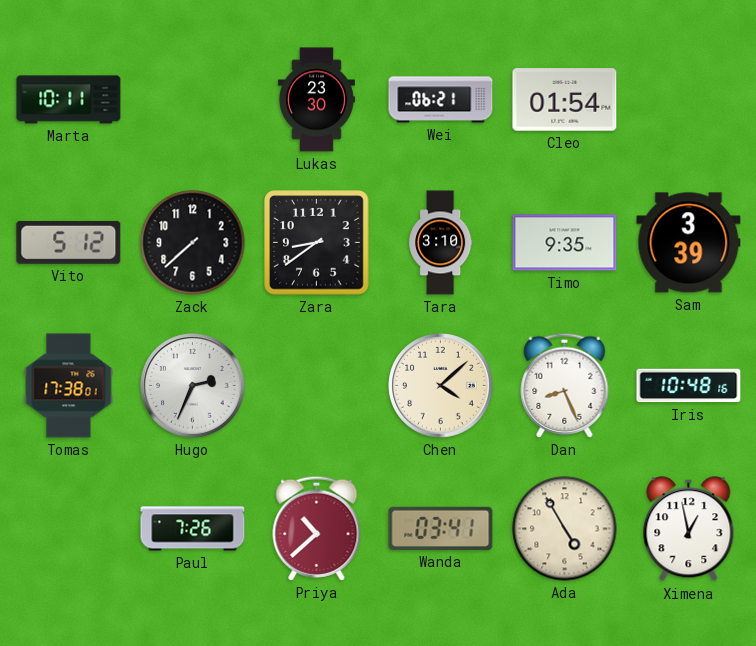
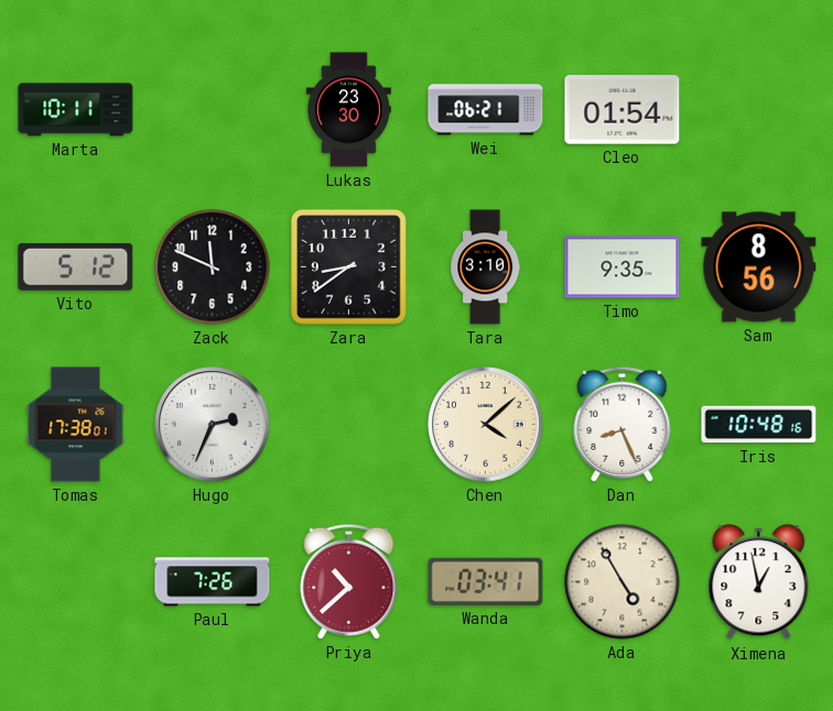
Zack: 7:38 -> 11:49 (213, 267)
Sam: 3:39 -> 8:56 (759, 267)
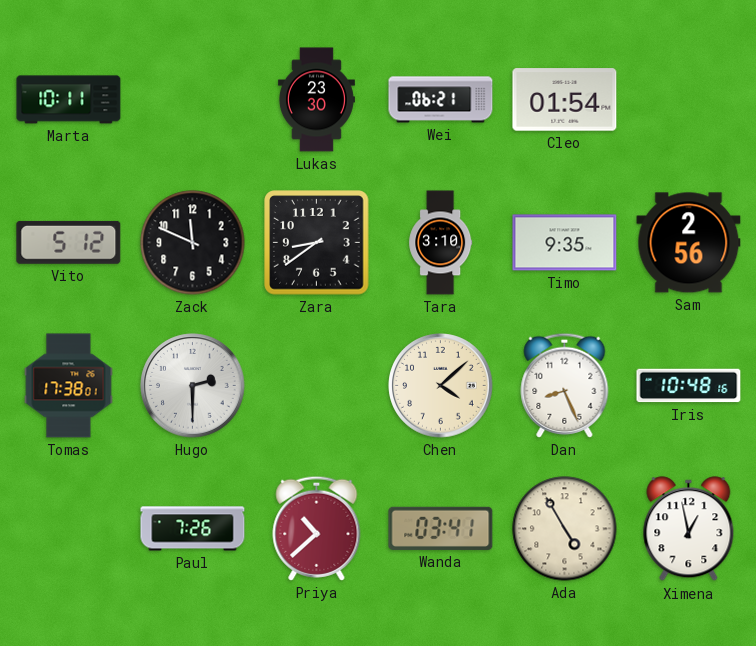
Sam: 8:56 -> 2:56 (689, 243)
Hugo: 2:34 -> 2:30 (193, 386)
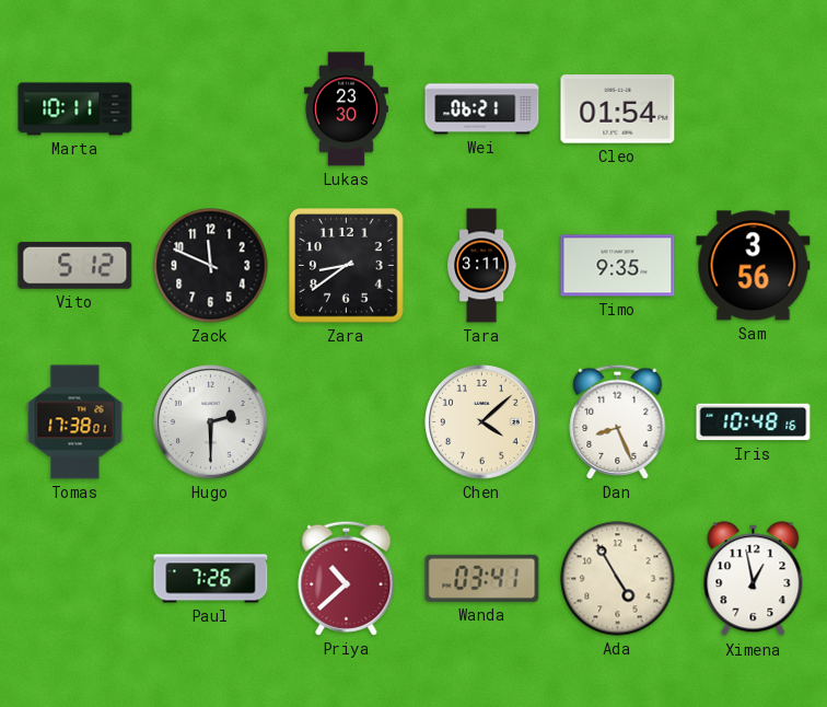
Tara: 3:10 -> 3:11 (482, 266)
Sam: 2:56 -> 3:56 (754, 266)
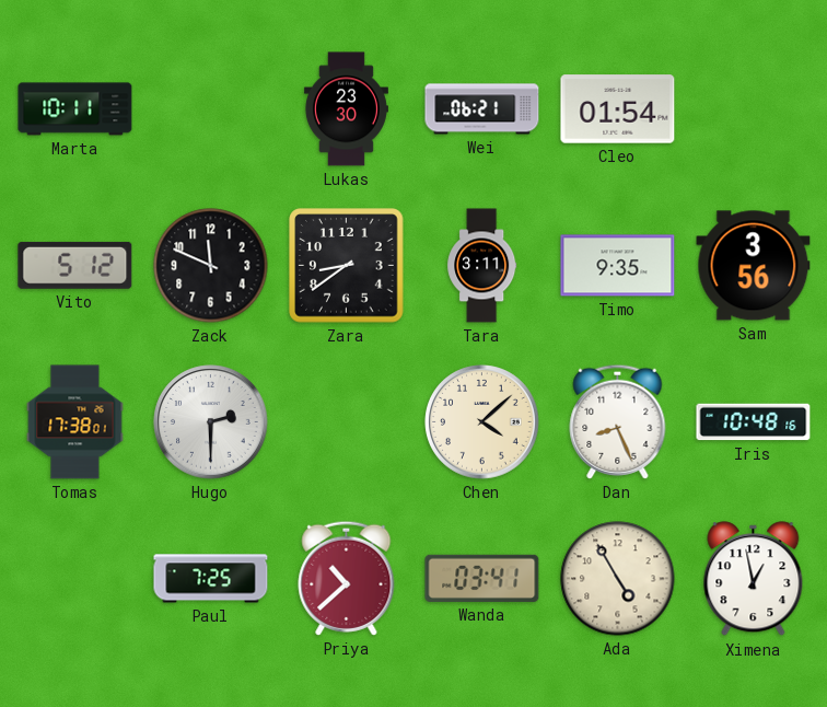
Paul: 7:26 -> 7:25 (211, 579)
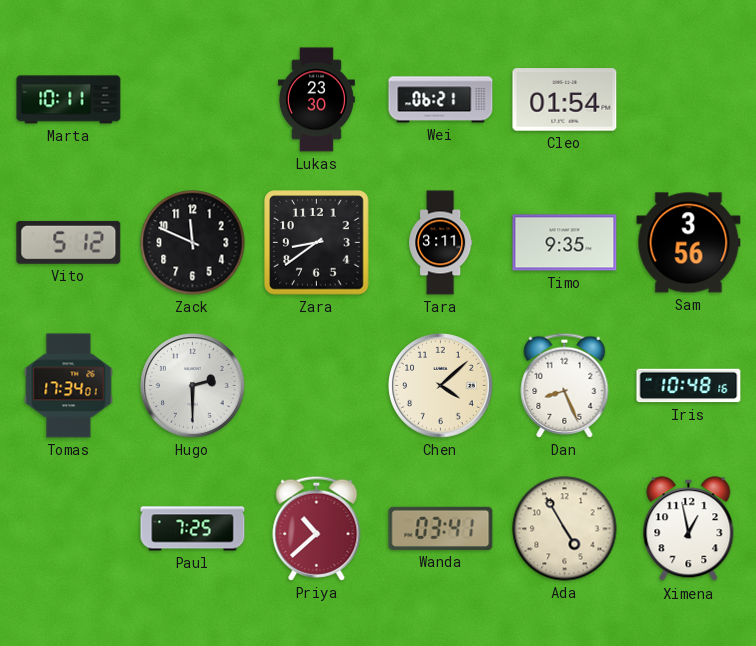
Tomas: 17:38 -> 17:34 (69, 386)
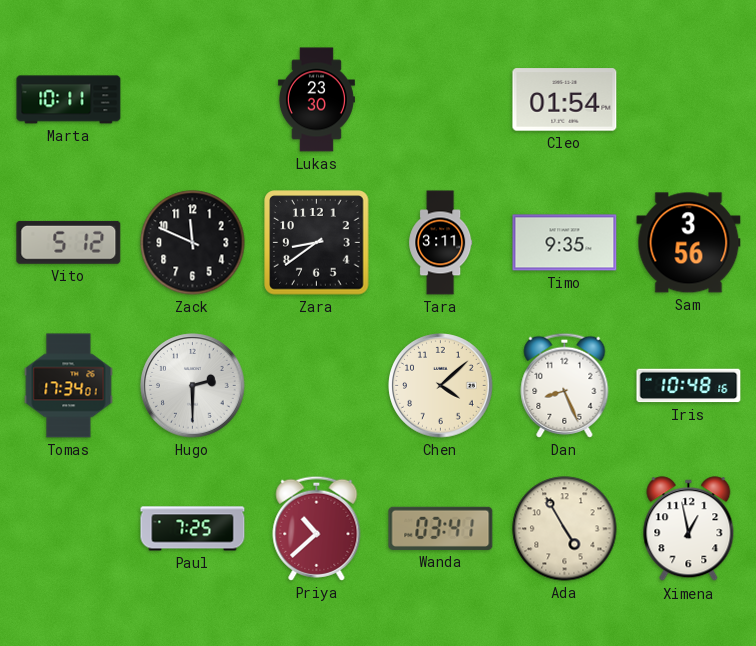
Wei: 06:21 -> none (441, 100)
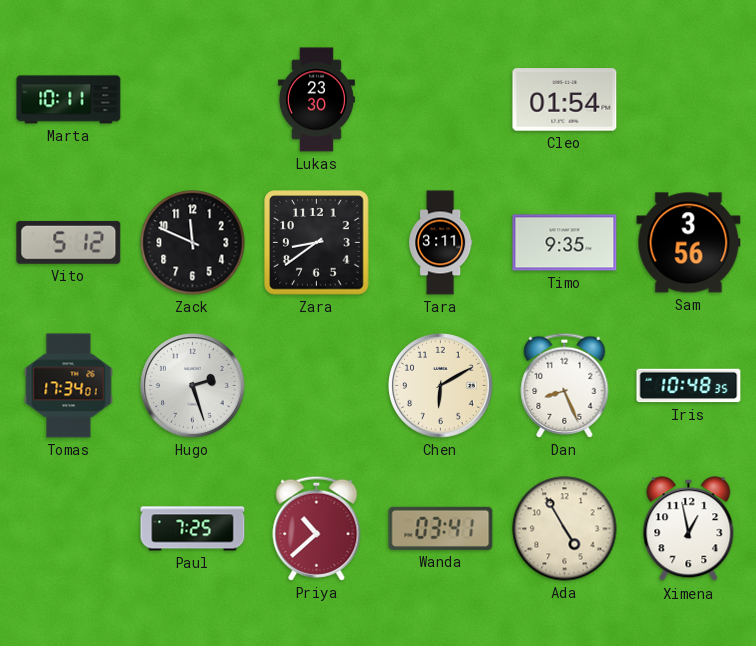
Hugo: 2:30 -> 2:27 (193, 386)
Chen: 4:08 -> 6:10 (441, 386)
Iris: 10:48:16 -> 10:48:35 (689, 386)
